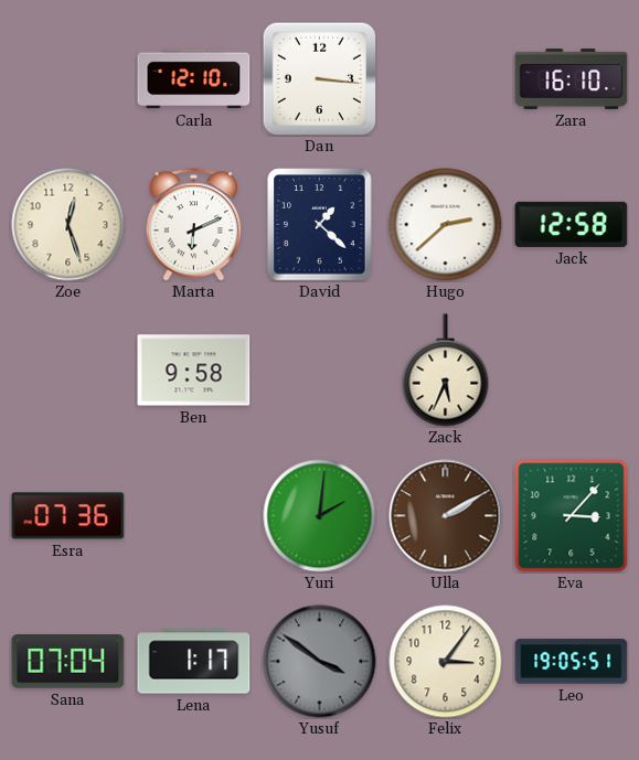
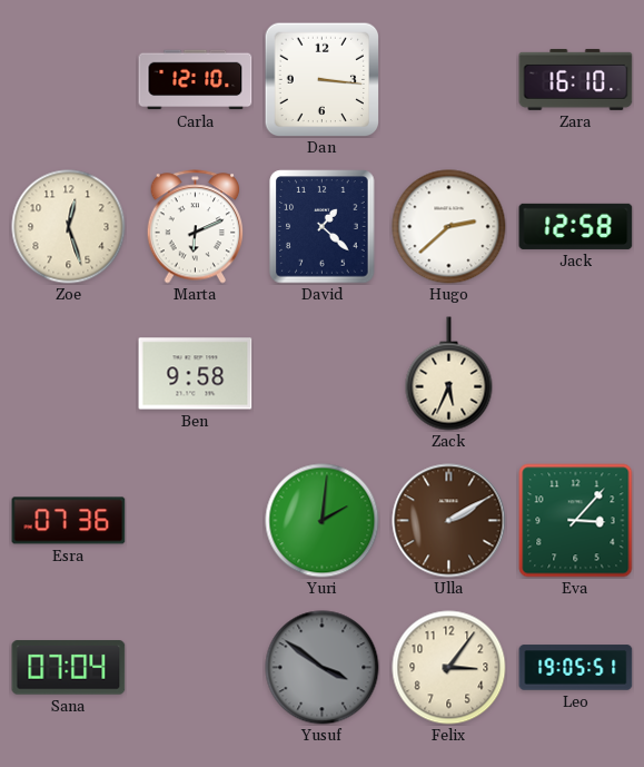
Lena: 1:17 -> none (194, 662)
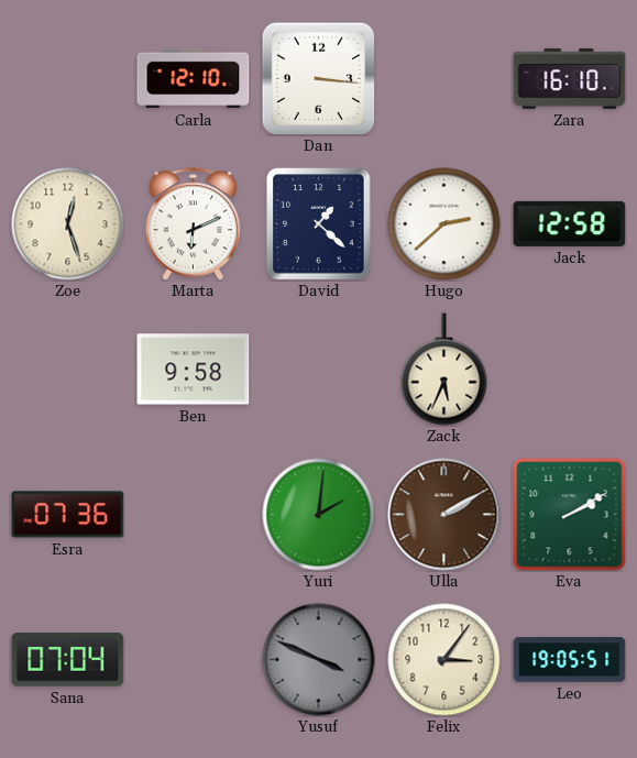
Eva: 3:07 -> 2:10 (570, 515)
Yusuf: 3:51 -> 3:49 (319, 660)
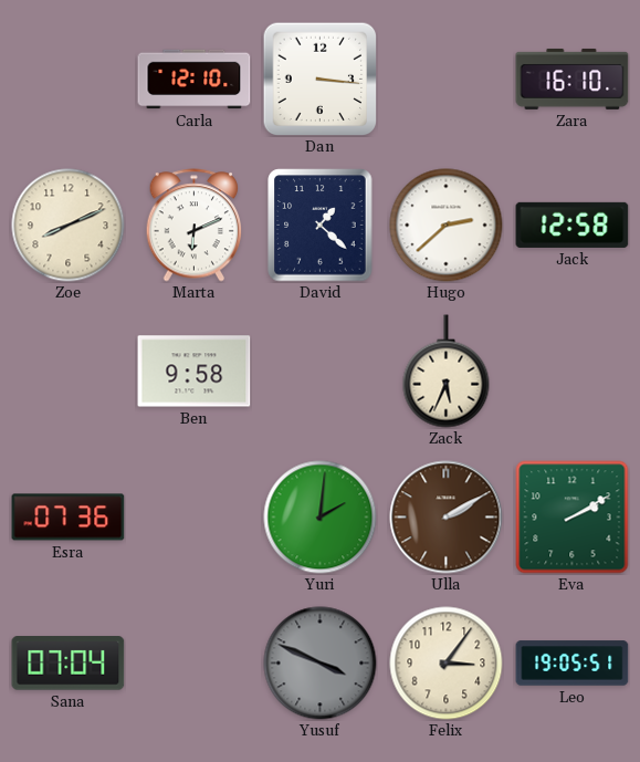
Zoe: 12:27 -> 8:11 (69, 226)
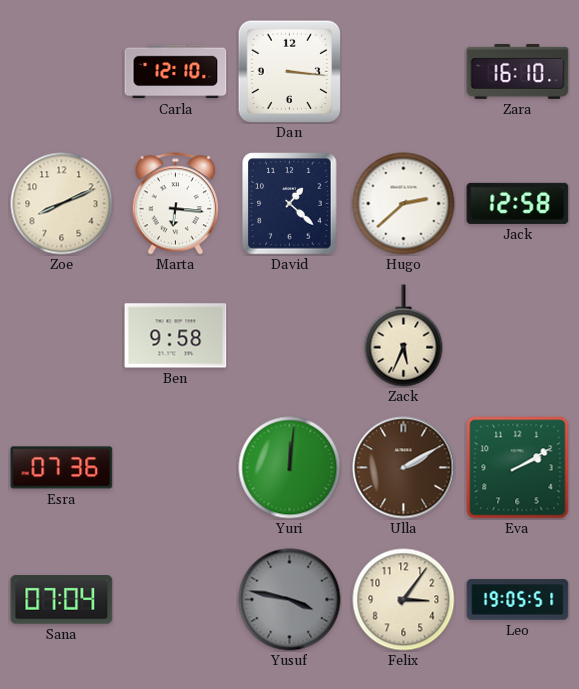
Marta: 6:11 -> 6:16 (176, 204)
Yuri: 2:01 -> 12:01 (290, 468)
Yusuf: 3:49 -> 3:47 (290, 600)
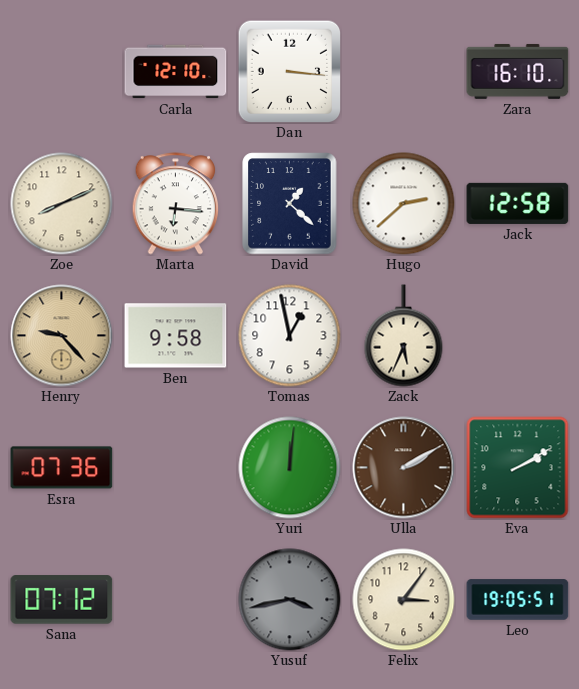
Henry: none -> 9:23 (62, 336)
Tomas: none -> 12:58 (290, 336)
Sana: 07:04 -> 07:12 (62, 600)
Yusuf: 3:47 -> 3:43 (290, 600)
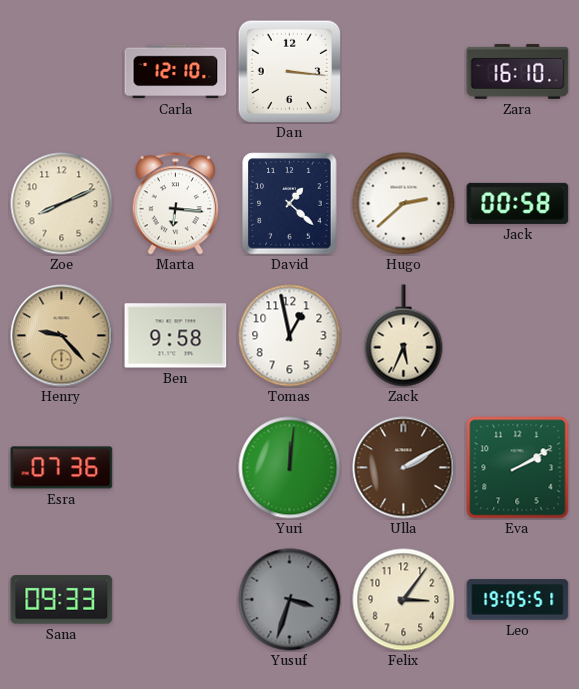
Jack: 12:58 -> 00:58 (518, 203)
Sana: 07:12 -> 09:33 (62, 600)
Yusuf: 3:43 -> 3:33 (290, 600)
